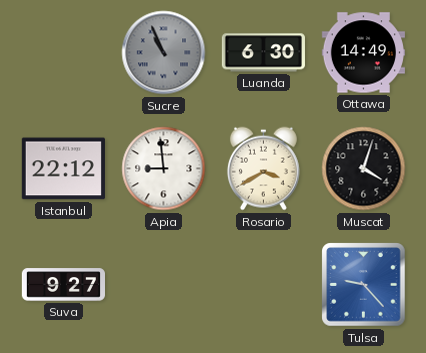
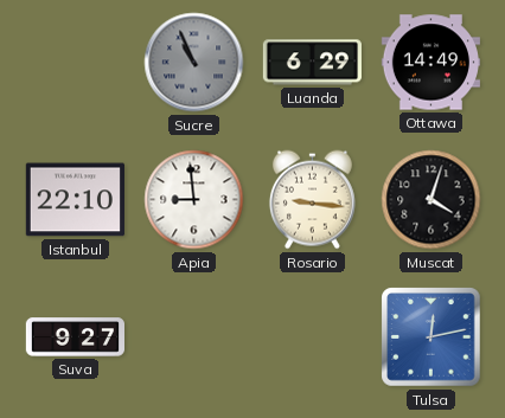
Luanda: 6:30 -> 6:29 (312, 63)
Istanbul: 22:12 -> 22:10 (75, 200)
Rosario: 3:40 -> 9:16 (312, 200)
Tulsa: 9:23 -> 12:13 (432, 337)
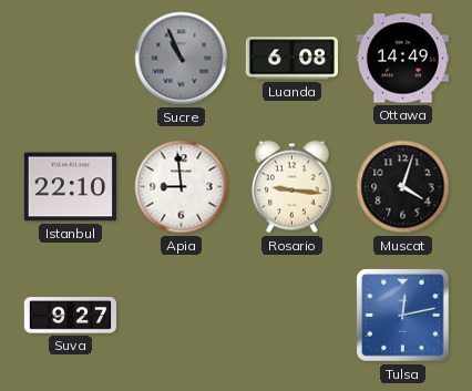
Luanda: 6:29 -> 6:08 (291, 59)
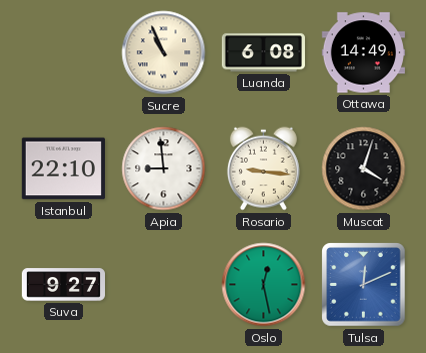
Sucre dial: grey -> cream (164, 53)
Oslo: none -> 12:28 (264, 285)
Tulsa: 12:13 -> 12:11 (364, 285)
